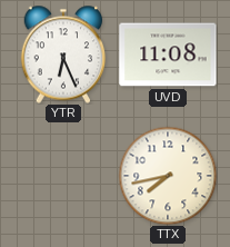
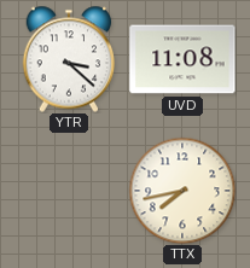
YTR: 6:26 -> 3:22 (69, 59)
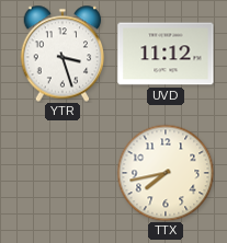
YTR: 3:22 -> 3:27 (63, 54)
UVD: 11:08 -> 11:12 (166, 54)
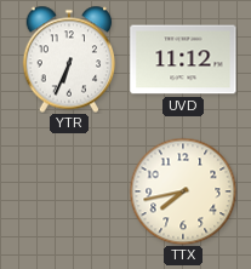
YTR: 3:27 -> 6:34 (69, 59)
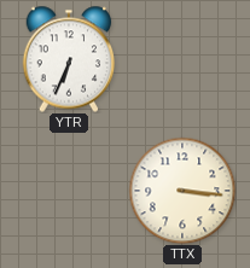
UVD: 11:12 -> none (183, 59)
TTX: 7:43 -> 3:16 (182, 191)
